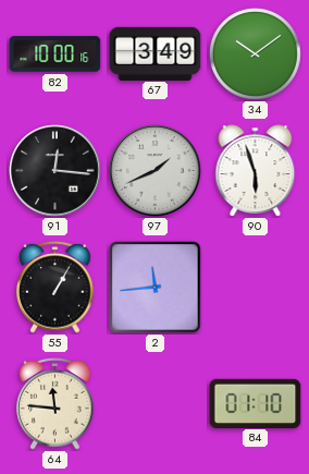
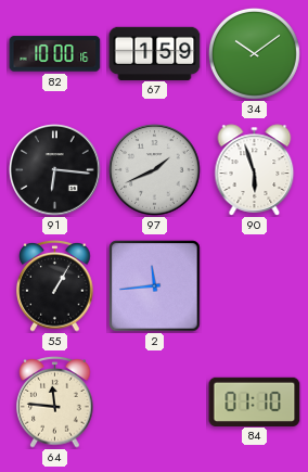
67: 3:49 -> 1:59 (155, 53)
91: 12:16 -> 6:16 (55, 170)
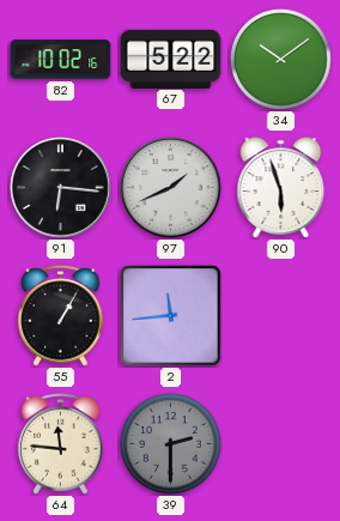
82: 10:00 -> 10:02 (61, 60)
67: 1:59 -> 5:22 (171, 59)
39: none -> 2:30 (170, 443)
84: 01:10 -> none (255, 401)
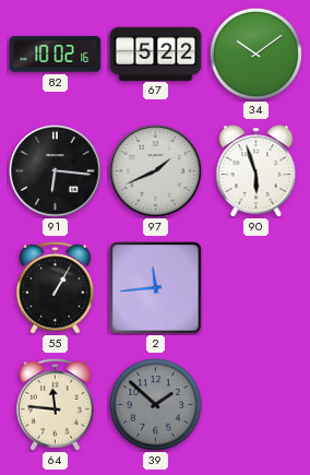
39: 2:30 -> 1:52 (155, 404)
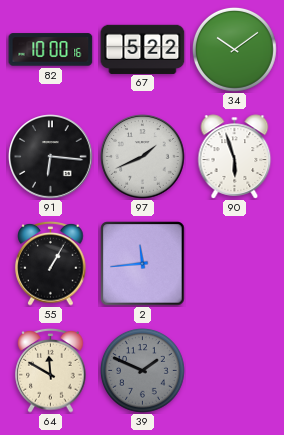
82: 10:02 -> 10:00 (51, 50)
64: 11:46 -> 11:50 (51, 371)
39: 1:52 -> 1:49 (142, 370)
